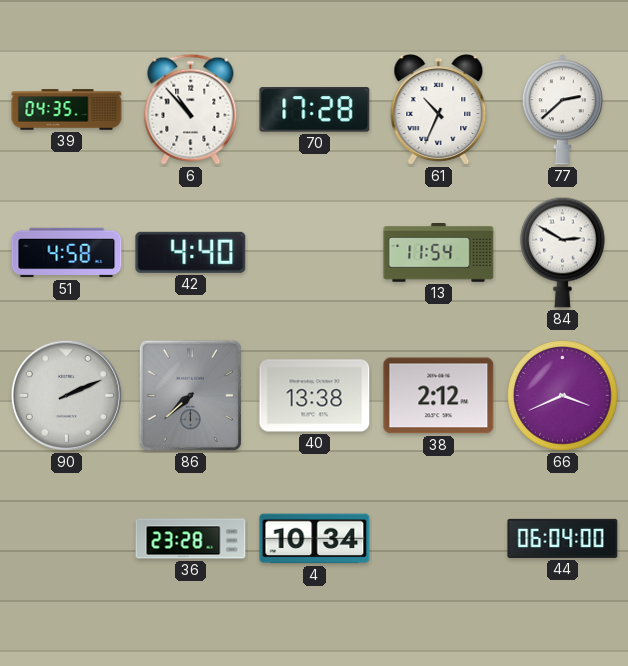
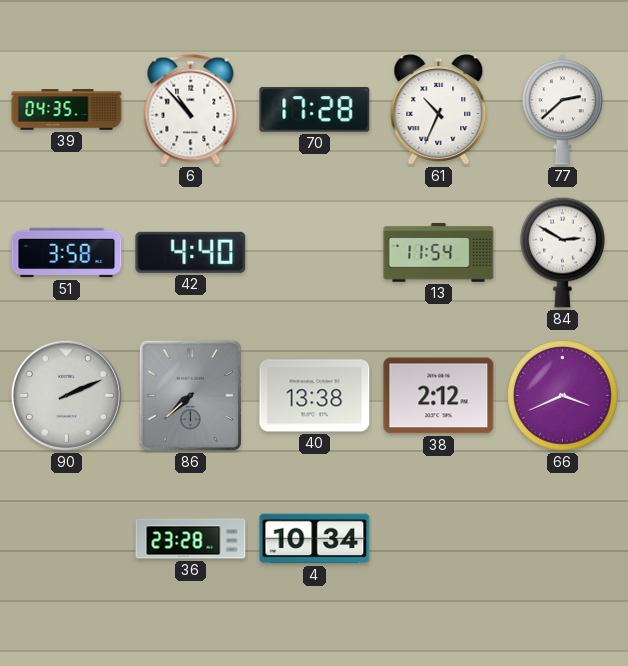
51: 4:58 -> 3:58 (67, 253)
44: 06:04 -> none (563, 538)
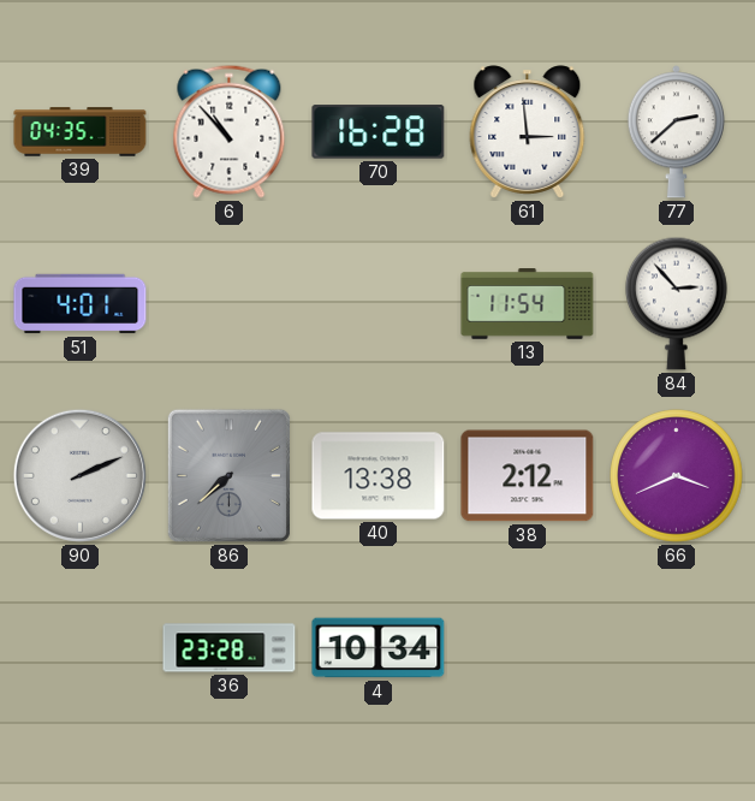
70: 17:28 -> 16:28 (379, 132)
61: 10:34 -> 2:59 (528, 132)
51: 3:58 -> 4:01 (81, 304)
42: 4:40 -> none (191, 252)
84: 2:50 -> 2:53 (677, 303)
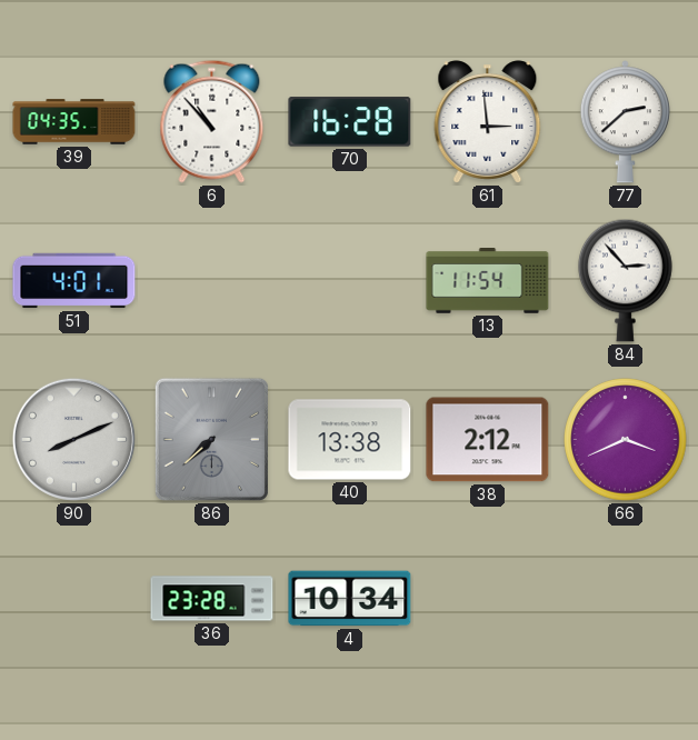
90: 2:11 -> 8:11 (73, 439)
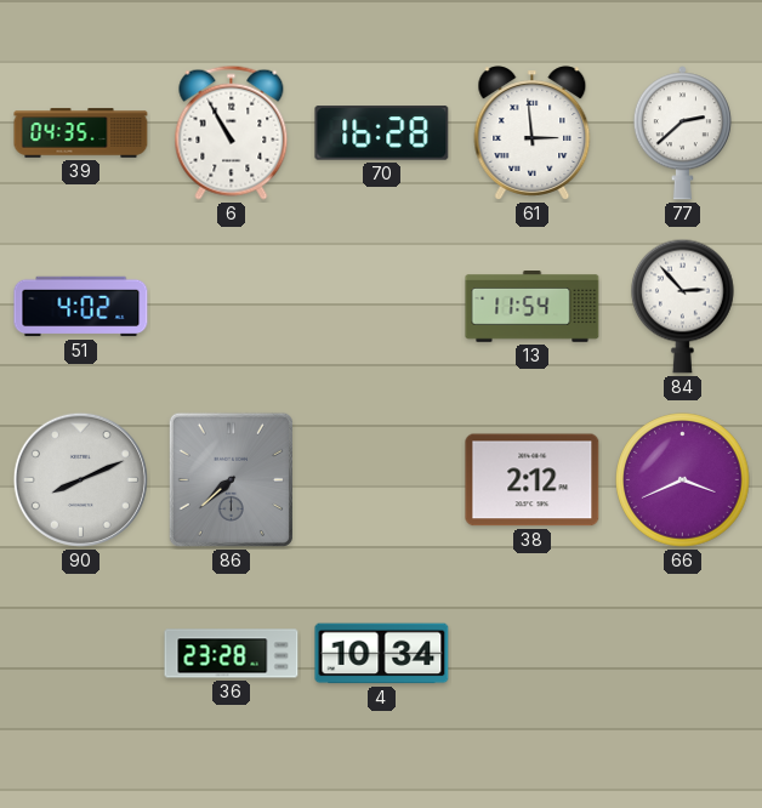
6: 10:53 -> 10:55 (232, 132)
51: 4:01 -> 4:02 (81, 307)
40: 13:38 -> none (350, 440)
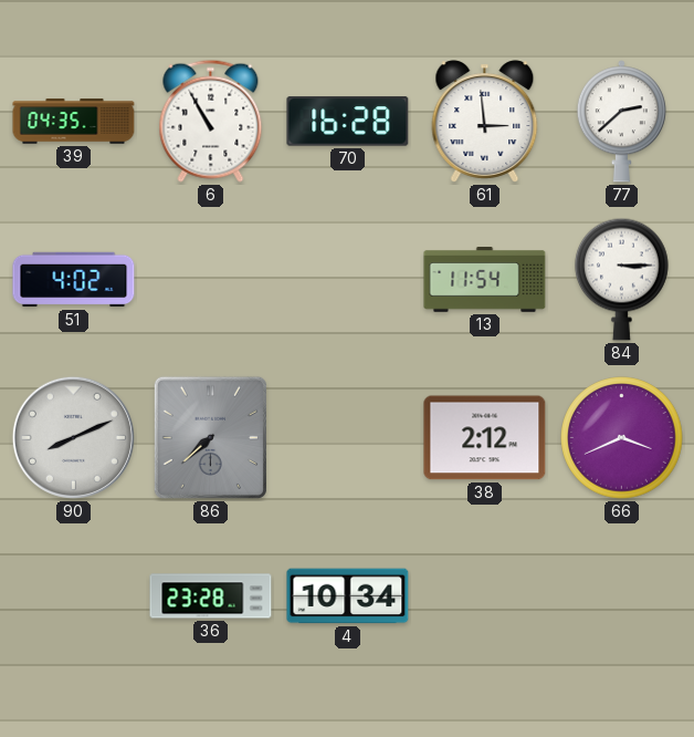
84: 2:53 -> 3:15 (622, 279)
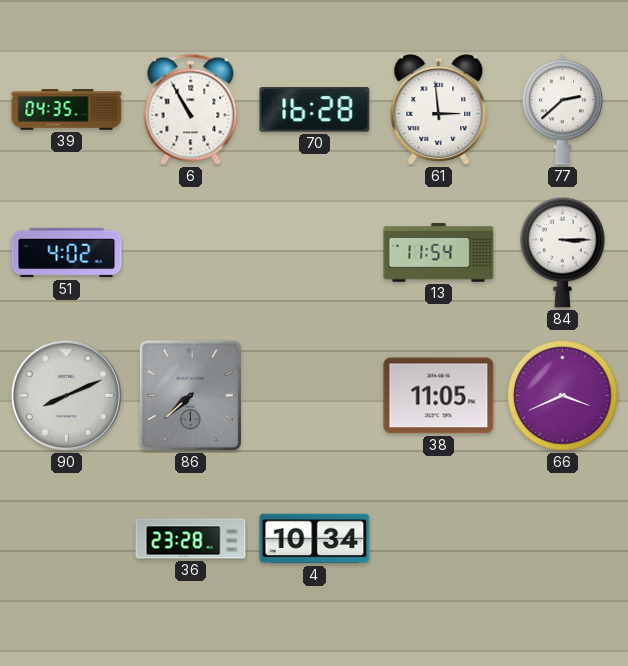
38: 2:12 -> 11:05 (439, 396)
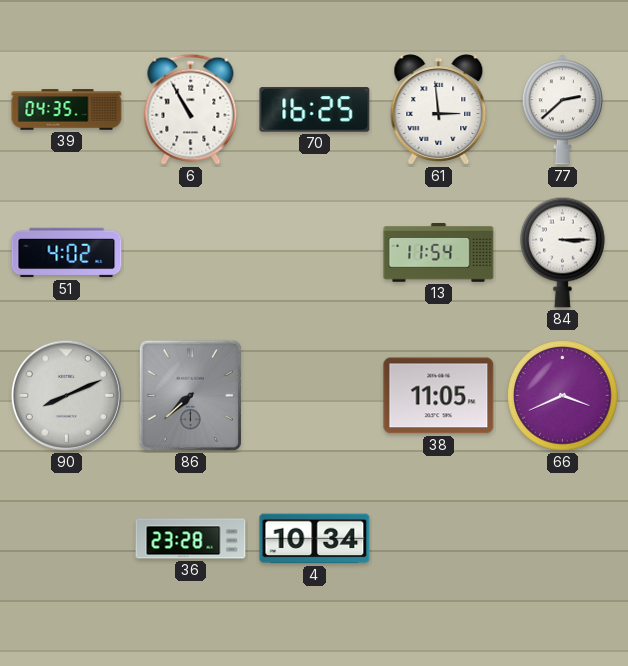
70: 16:28 -> 16:25 (315, 110)
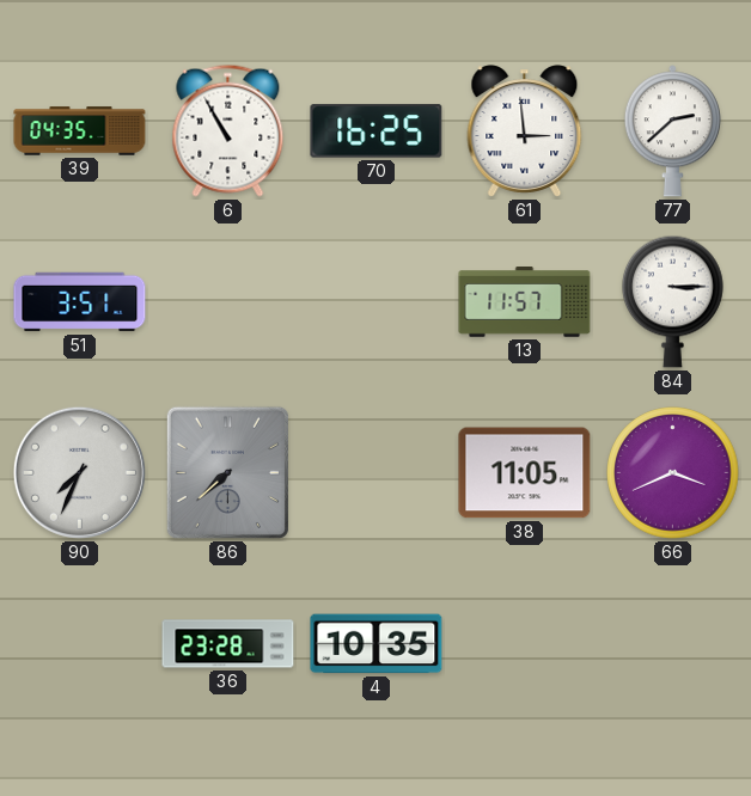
51: 4:02 -> 3:51 (80, 302)
13: 11:54 -> 11:57 (525, 302)
90: 8:11 -> 7:34 (79, 472)
4: 10:34 -> 10:35 (377, 644)
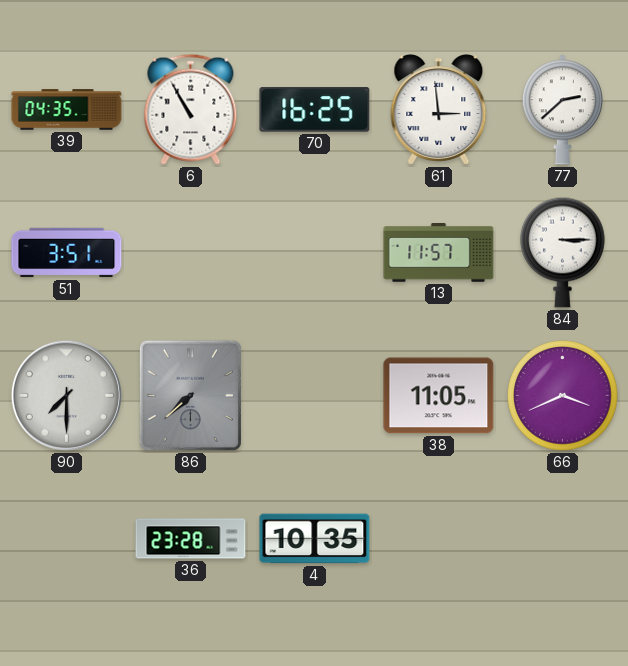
90: 7:34 -> 7:30 (66, 395)
